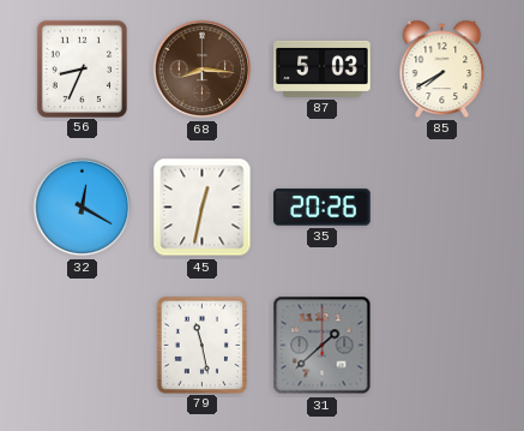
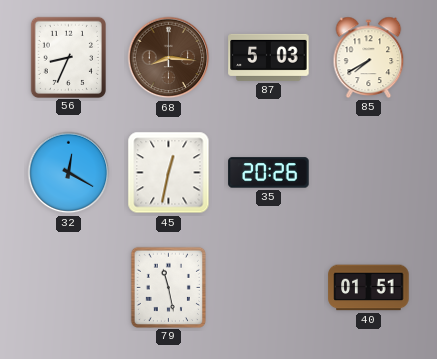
31: 1:38 -> none (323, 346)
40: none -> 01:51 (369, 288)
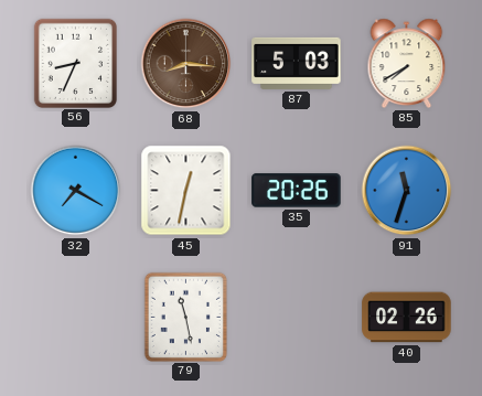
32: 12:20 -> 7:20 (76, 191)
91: none -> 11:33 (407, 191)
40: 01:51 -> 02:26 (407, 318)
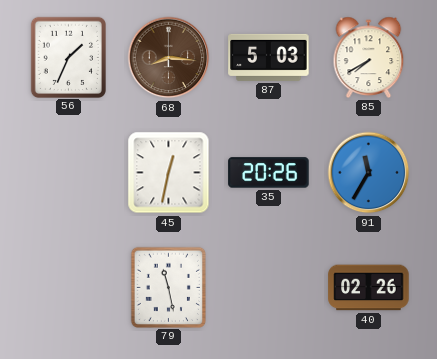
56: 8:34 -> 1:34 (68, 57)
32: 7:20 -> none (76, 191)
91: 11:33 -> 11:35 (369, 173)
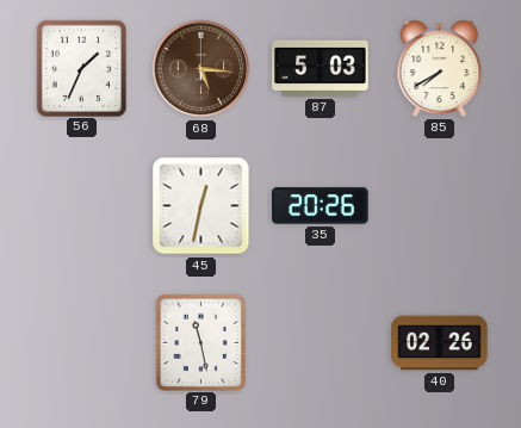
68: 8:16 -> 5:16 (201, 69)
91: 11:35 -> none (369, 173)
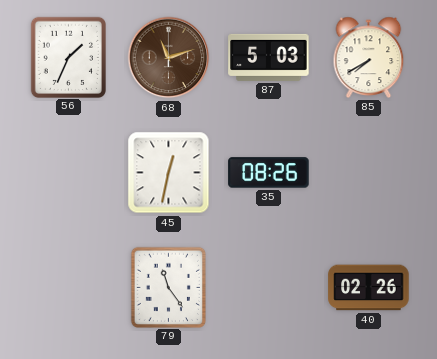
68: 5:16 -> 11:12 (169, 58)
35: 20:26 -> 08:26 (269, 173)
79: 11:28 -> 11:24 (168, 287)
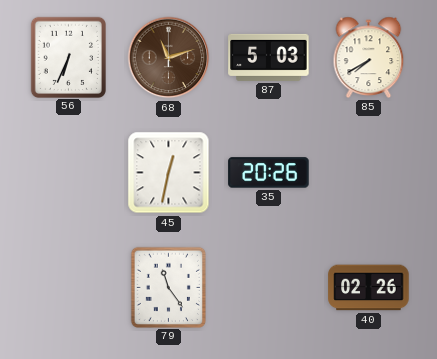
56: 1:34 -> 6:34 (68, 57)
35: 08:26 -> 20:26 (269, 173)
